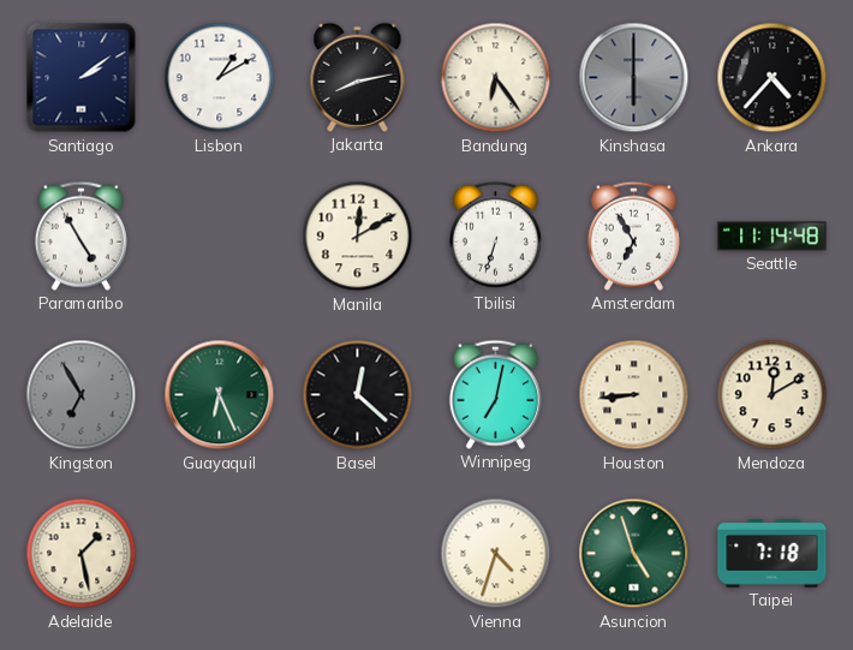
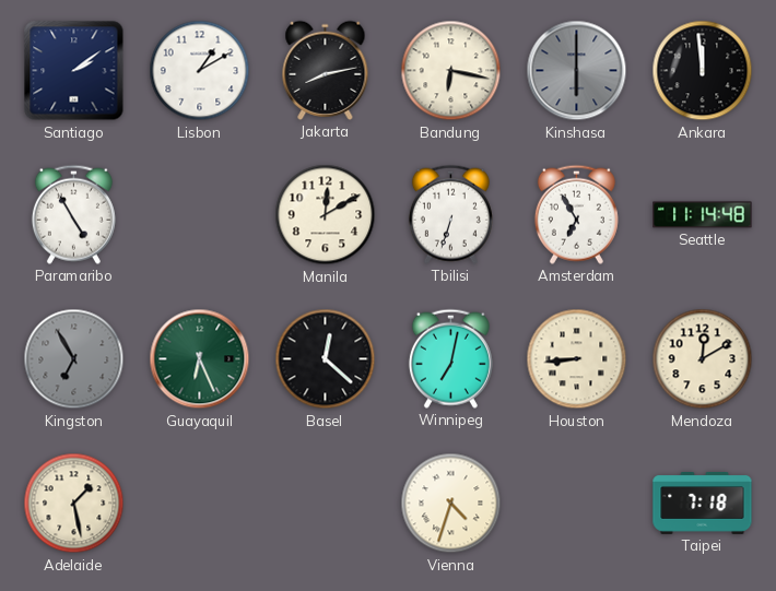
Bandung: 6:24 -> 6:17 (451, 71)
Ankara: 4:37 -> 11:59 (703, 71)
Asuncion: 4:57 -> none (634, 554)
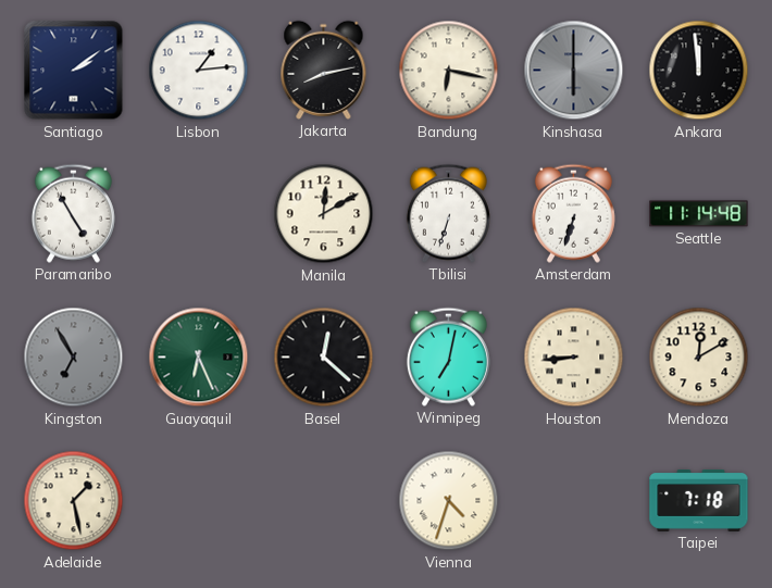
Lisbon: 1:10 -> 1:14 (199, 71)
Amsterdam: 6:55 -> 6:33 (573, 213)
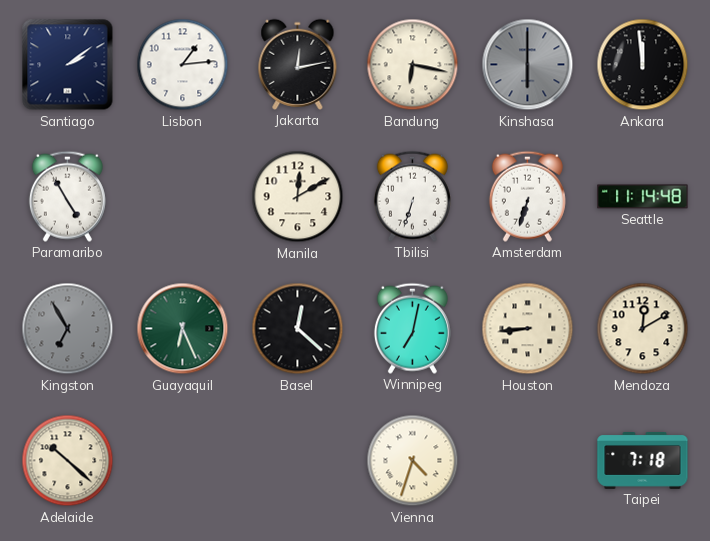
Jakarta: 8:13 -> 12:13 (298, 64)
Adelaide: 1:28 -> 10:22 (68, 461)
